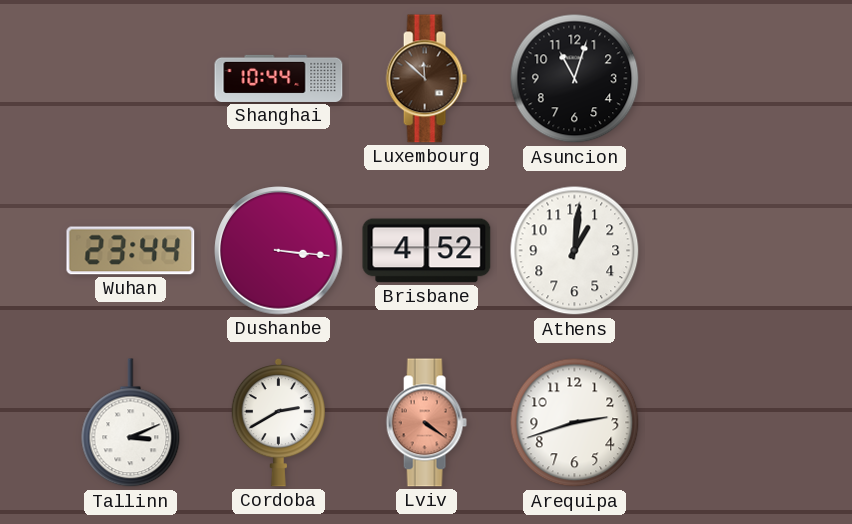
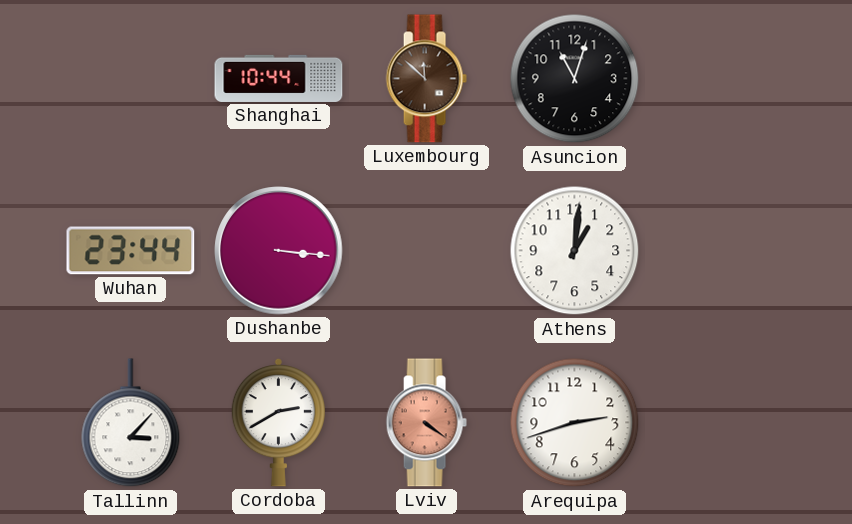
Brisbane: 4:52 -> none (427, 251)
Tallinn: 3:11 -> 3:07 (131, 423)
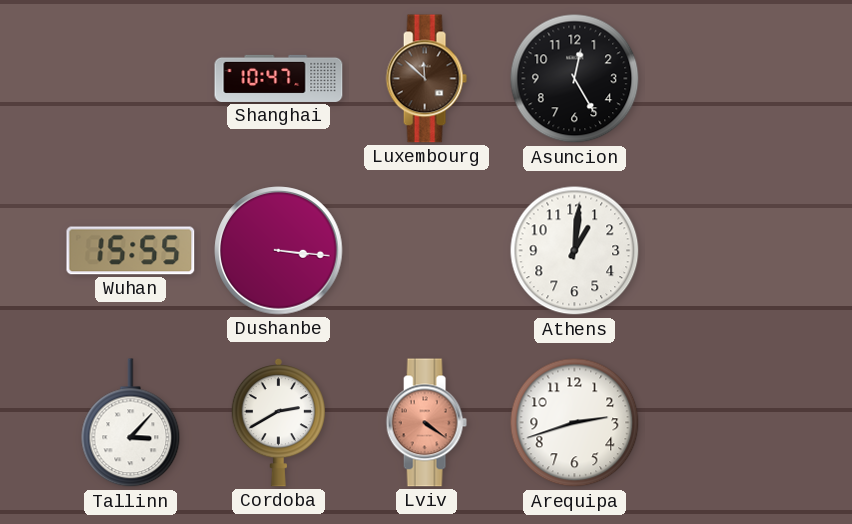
Shanghai: 10:44 -> 10:47 (279, 78)
Asuncion: 11:03 -> 12:25 (575, 79)
Wuhan: 23:44 -> 15:55 (131, 251)
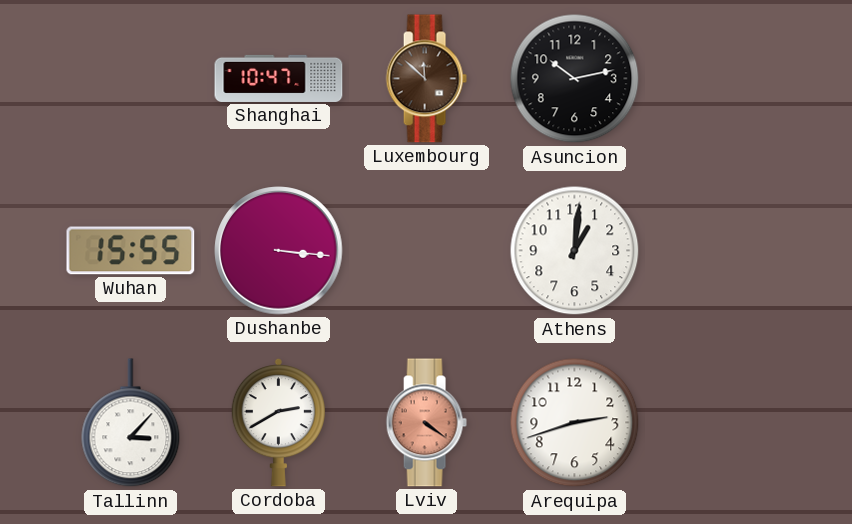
Asuncion: 12:25 -> 10:13 (575, 79)
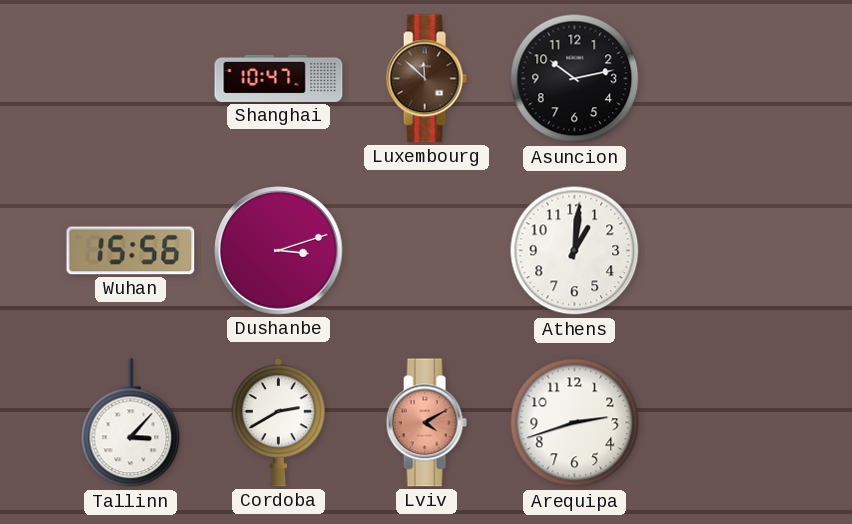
Wuhan: 15:55 -> 15:56 (131, 251)
Dushanbe: 3:16 -> 3:12 (279, 251)
Lviv: 4:21 -> 4:10 (426, 423)
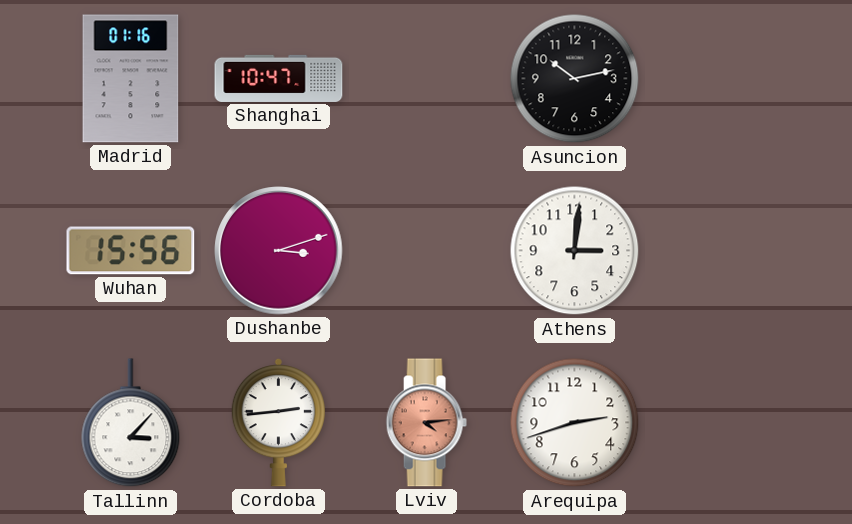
Madrid: none -> 01:16 (131, 79)
Luxembourg: 11:52 -> none (426, 79)
Athens: 1:01 -> 3:01 (575, 251)
Cordoba: 2:40 -> 2:44 (278, 422)
Lviv: 4:10 -> 4:14 (426, 423)
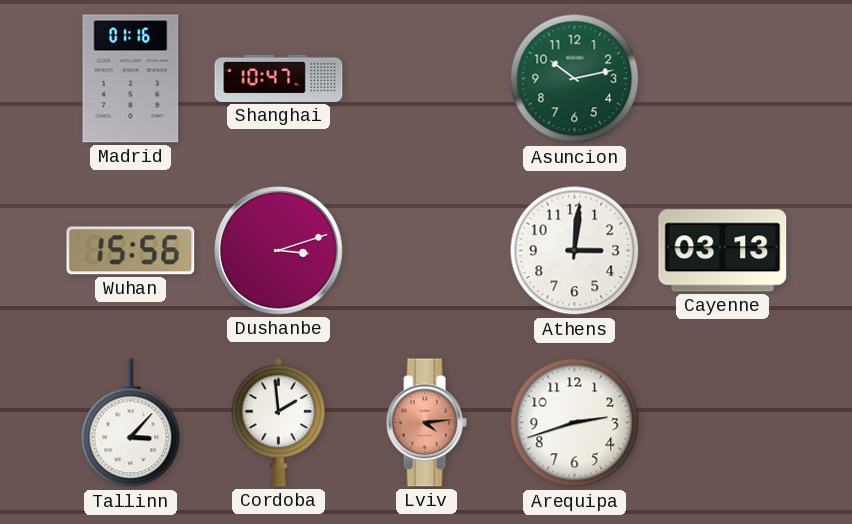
Asuncion dial: black -> green (575, 79)
Cayenne: none -> 03:13 (723, 251)
Cordoba: 2:44 -> 1:59 (278, 422)
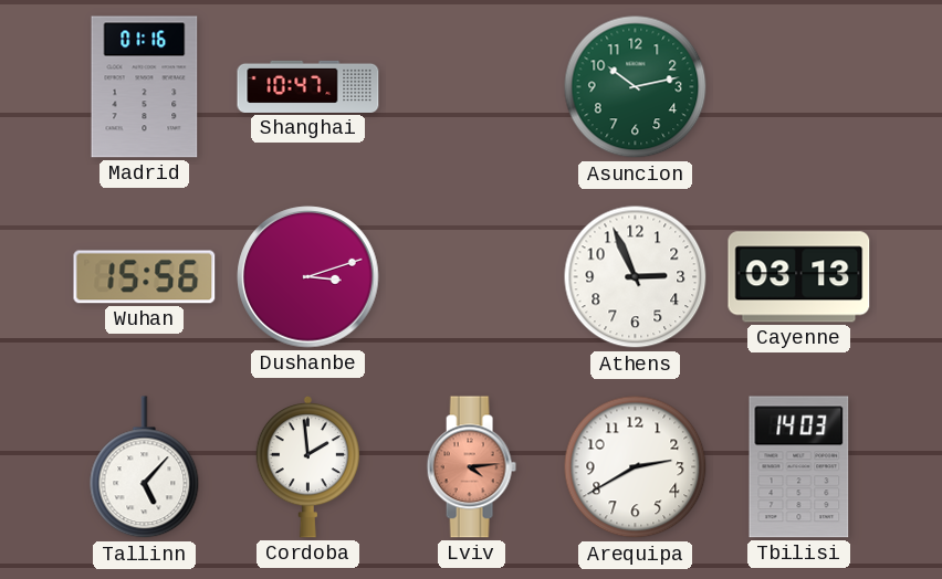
Athens: 3:01 -> 2:56 (636, 277)
Tallinn: 3:07 -> 5:07 (145, 467)
Arequipa: 2:42 -> 2:40 (636, 467)
Tbilisi: none -> 14:03 (799, 467)
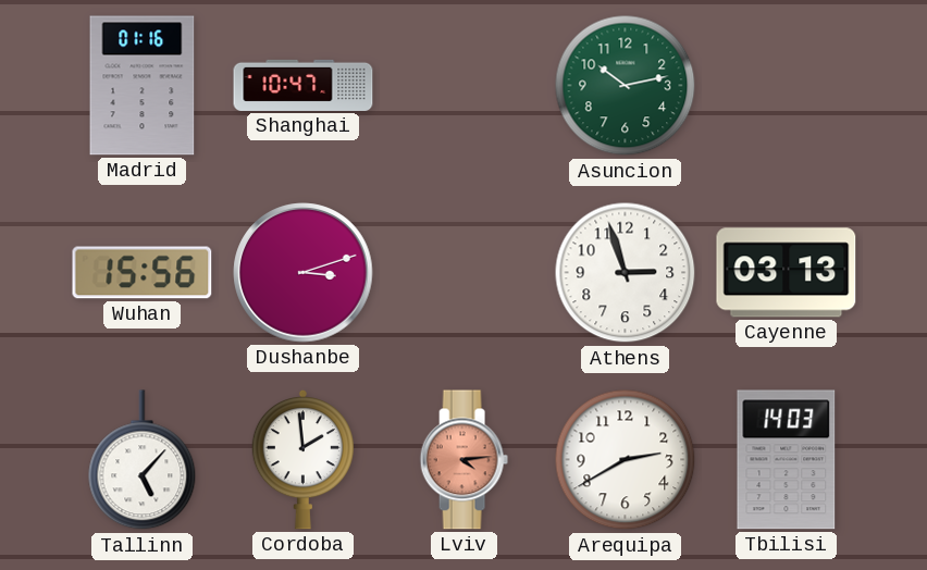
Athens: 2:56 -> 2:57 (626, 273)
